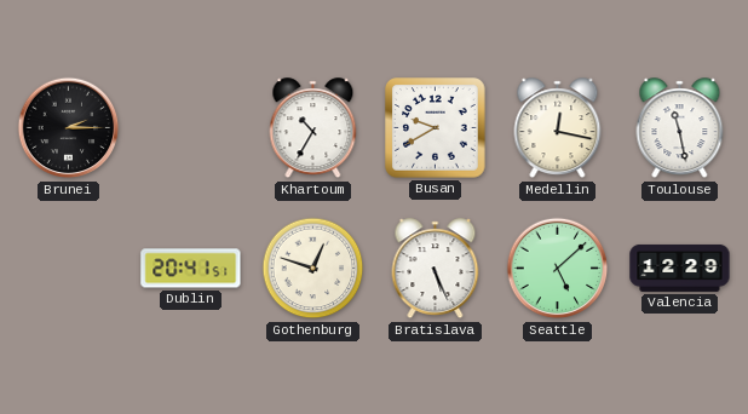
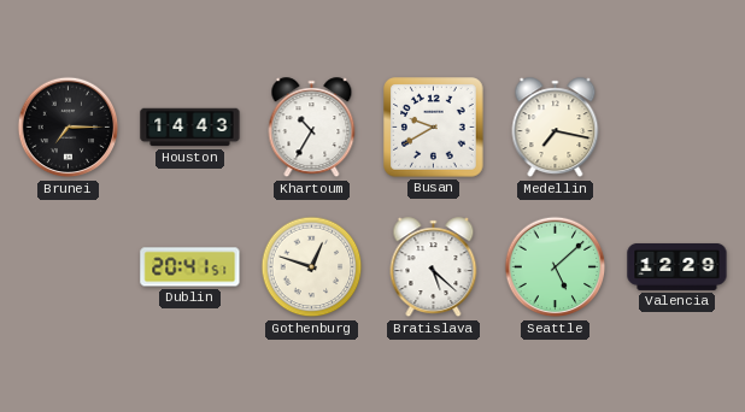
Brunei: 2:15 -> 7:15 (69, 128)
Houston: none -> 14:43 (190, 128)
Medellin: 12:17 -> 7:17 (556, 128)
Toulouse: 11:28 -> none (680, 128)
Bratislava: 5:26 -> 5:22 (434, 267)
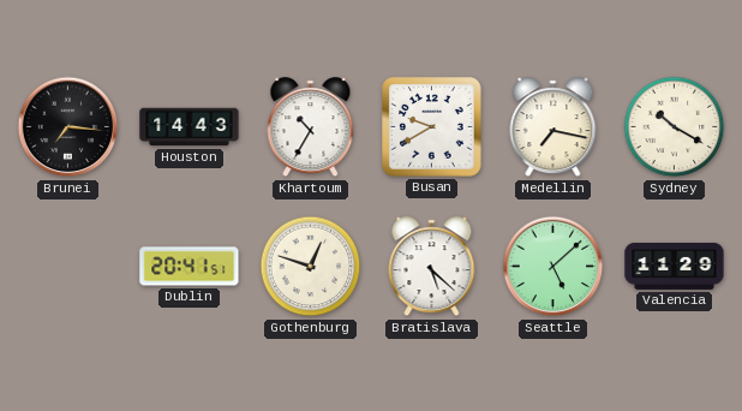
Brunei: 7:15 -> 7:16 (68, 127)
Sydney: none -> 10:20 (675, 127)
Valencia: 12:29 -> 11:29 (675, 266)
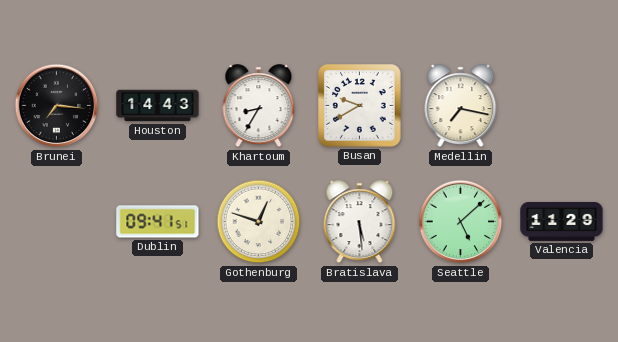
Khartoum: 10:35 -> 8:35 (259, 106)
Sydney: 10:20 -> none (675, 127)
Dublin: 20:41 -> 09:41 (158, 222)
Bratislava: 5:22 -> 5:29 (360, 222)
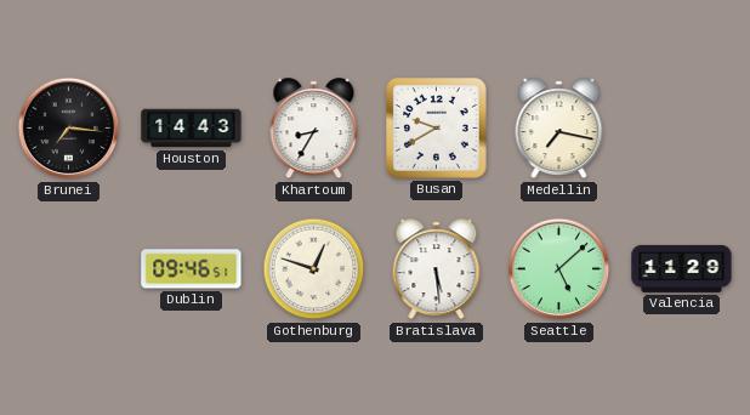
Dublin: 09:41 -> 09:46 (192, 269)
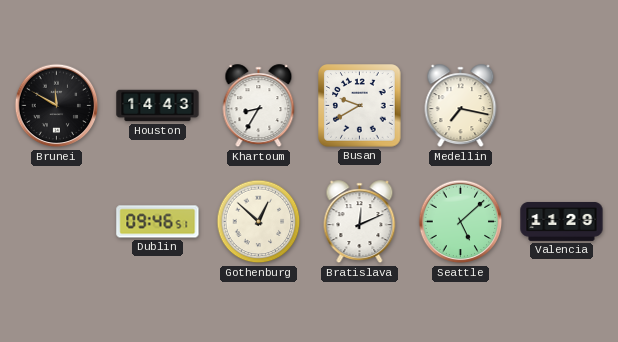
Brunei: 7:16 -> 11:50 (57, 106)
Gothenburg: 12:48 -> 12:52 (259, 222)
Bratislava: 5:29 -> 12:11 (360, 222)
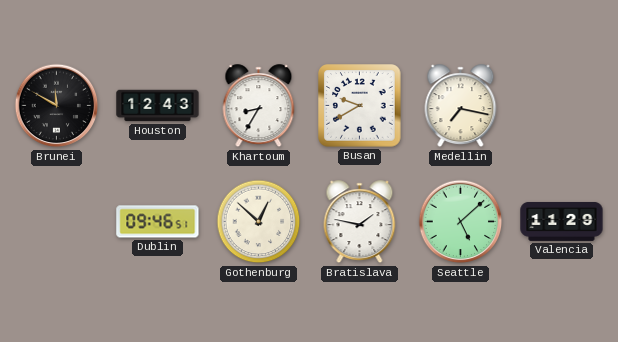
Houston: 14:43 -> 12:43 (158, 106)
Bratislava: 12:11 -> 1:47 (360, 222)
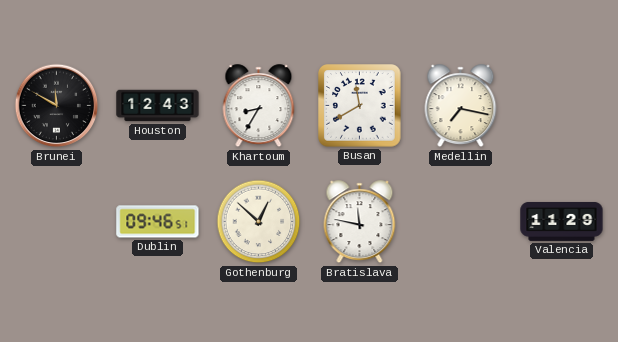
Busan: 9:40 -> 11:40 (360, 106)
Bratislava: 1:47 -> 11:47 (360, 222)
Seattle: 5:08 -> none (461, 222)
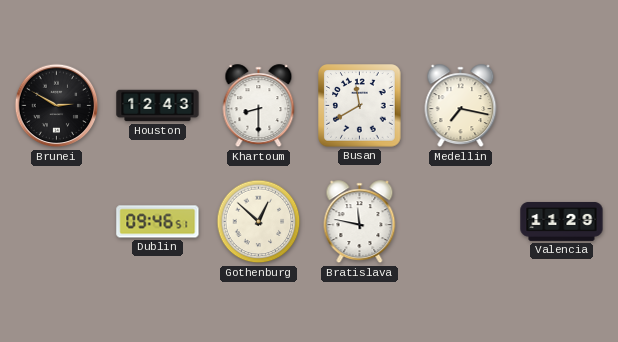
Brunei: 11:50 -> 2:50 (57, 106)
Khartoum: 8:35 -> 8:30 (259, 106)
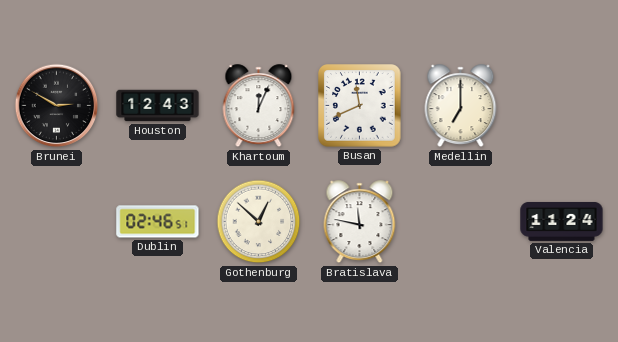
Khartoum: 8:30 -> 12:04 (259, 106)
Busan: 11:40 -> 11:41 (360, 106)
Medellin: 7:17 -> 7:00 (461, 106)
Dublin: 09:46 -> 02:46 (158, 222)
Valencia: 11:29 -> 11:24 (562, 221)
